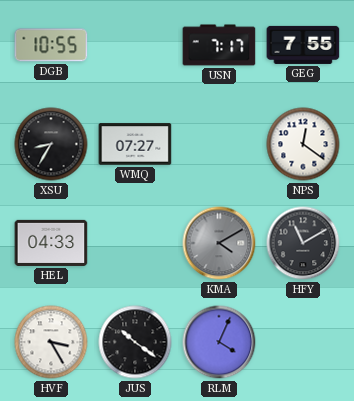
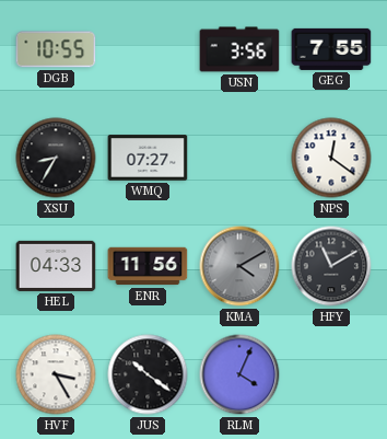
USN: 7:17 -> 3:56 (239, 49)
ENR: none -> 11:56 (148, 266)
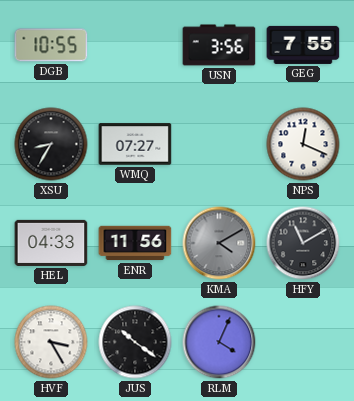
NPS: 12:21 -> 12:19 (303, 144)
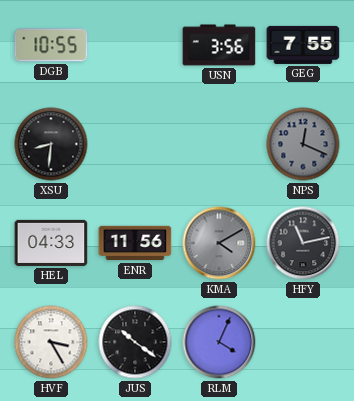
XSU: 8:35 -> 8:31 (51, 144)
WMQ: 07:27 -> none (135, 144)
NPS dial: white -> grey (303, 144)
HFY: 11:10 -> 11:13 (303, 243)
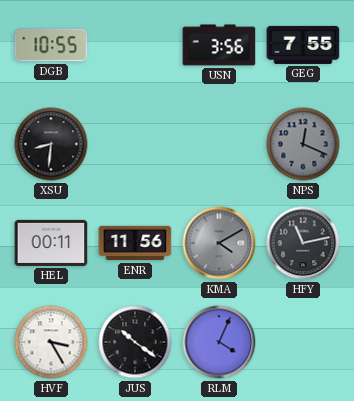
HEL: 04:33 -> 00:11 (51, 243)
